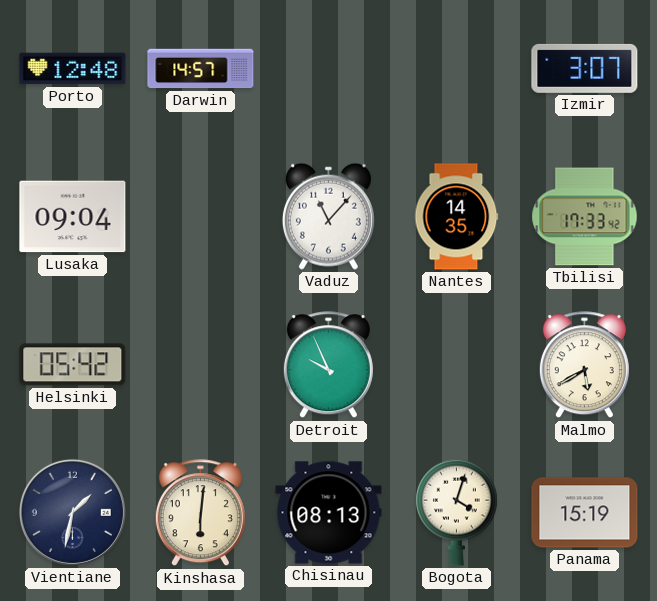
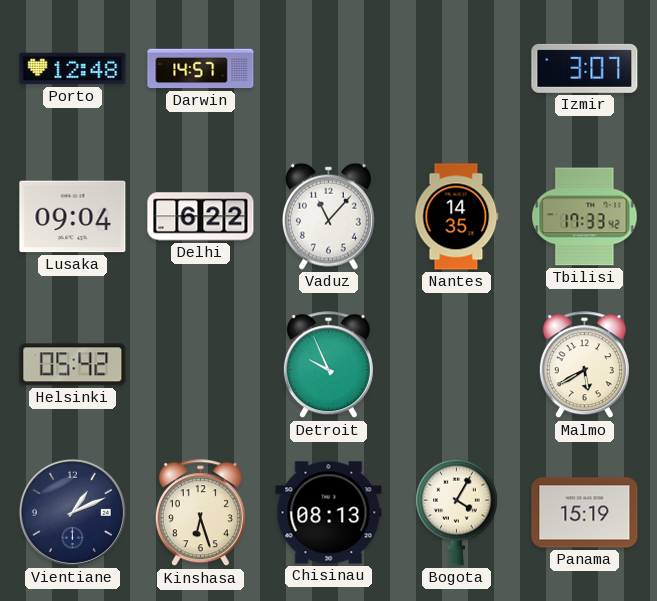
Delhi: none -> 6:22 (201, 217)
Vientiane: 1:32 -> 1:11 (72, 512)
Kinshasa: 6:01 -> 6:27 (200, 513)
Bogota: 4:03 -> 4:05 (457, 512)
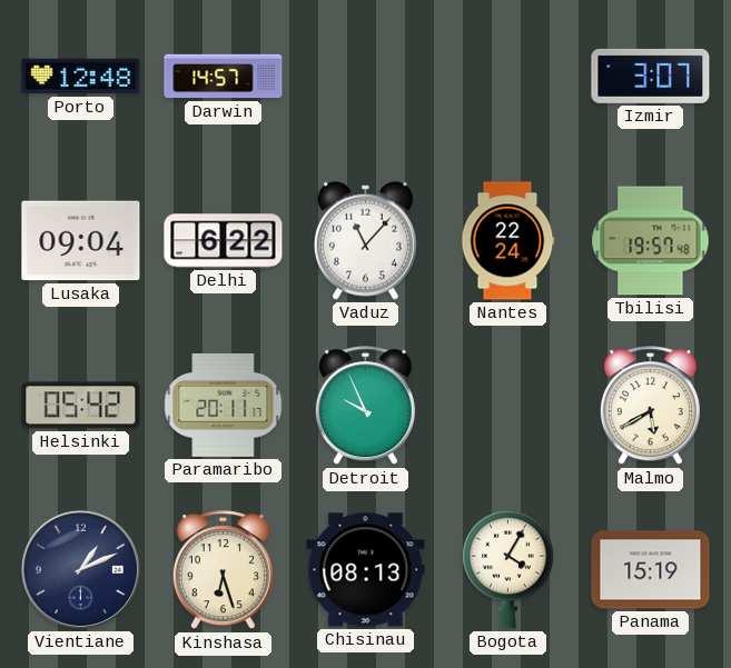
Nantes: 14:35 -> 22:24 (508, 241)
Tbilisi: 17:33 -> 19:57 (651, 241)
Paramaribo: none -> 20:11 (224, 405)
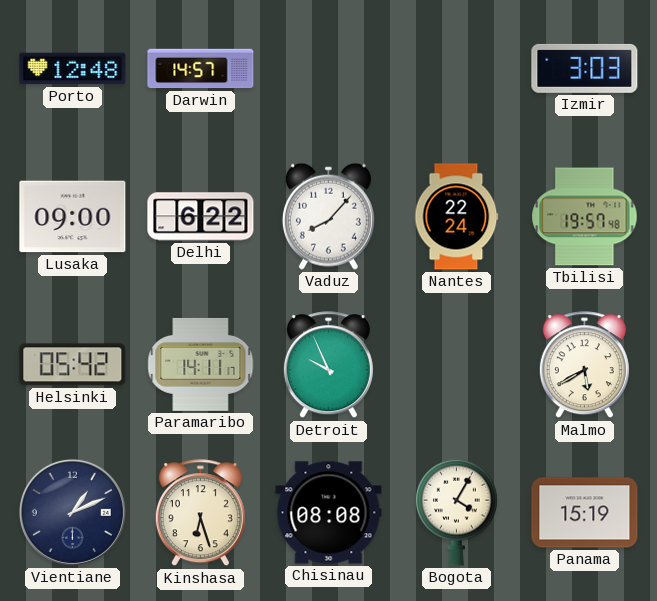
Izmir: 3:07 -> 3:03 (585, 68)
Lusaka: 09:04 -> 09:00 (73, 217)
Vaduz: 11:07 -> 8:07 (328, 216)
Paramaribo: 20:11 -> 14:11 (201, 364)
Chisinau: 08:13 -> 08:08 (329, 513)
